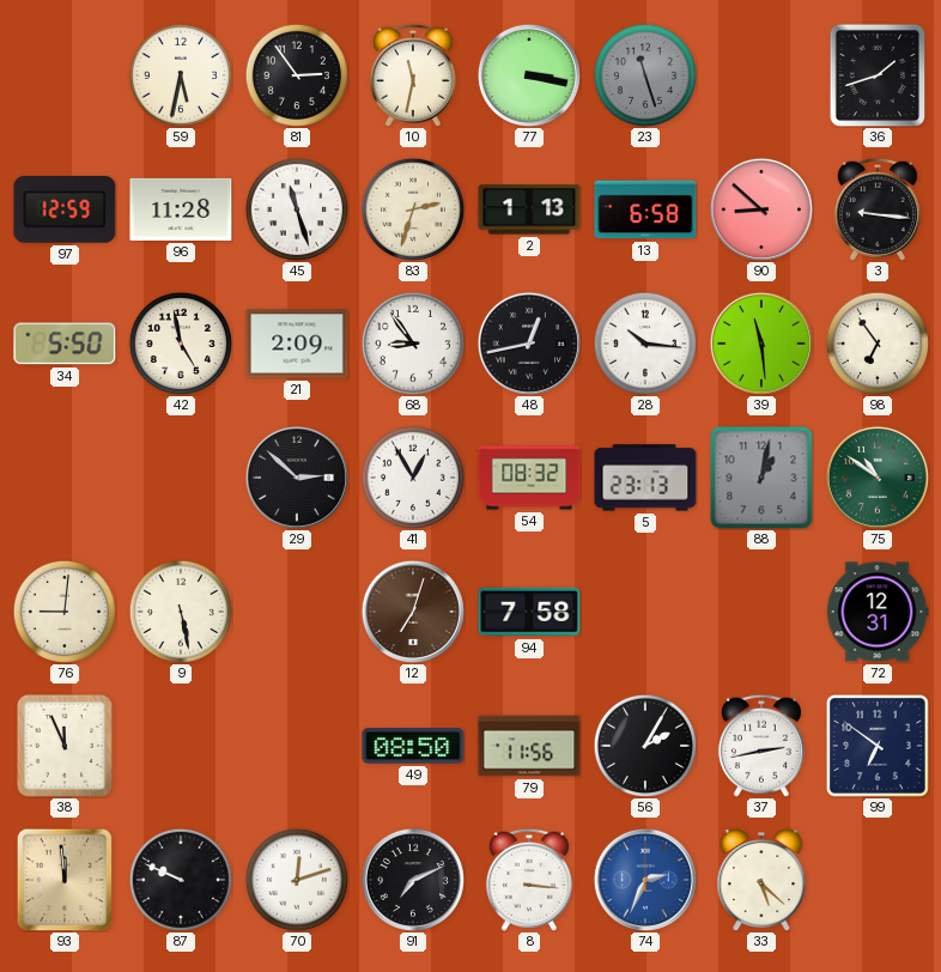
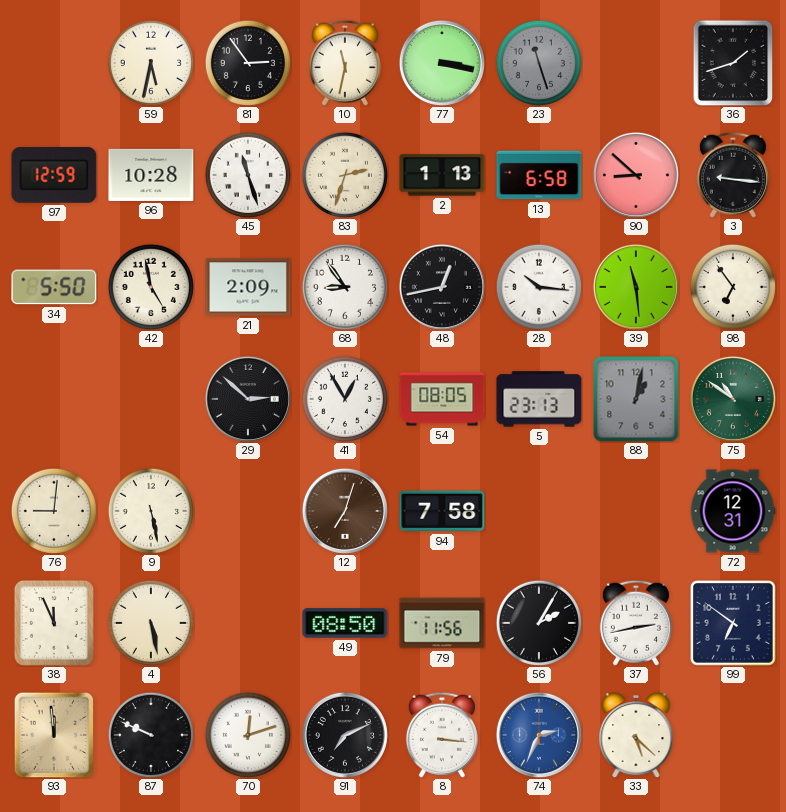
96: 11:28 -> 10:28 (151, 175)
54: 08:32 -> 08:05 (442, 399)
4: none -> 5:28 (151, 623)
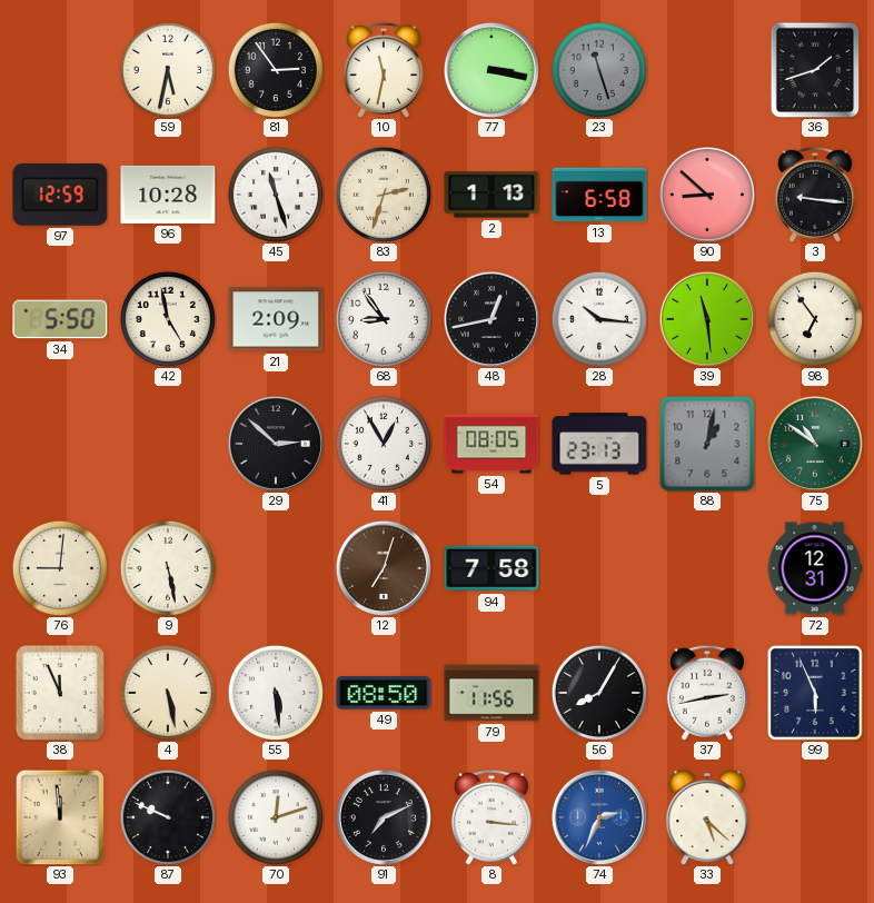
55: none -> 5:29 (276, 693)
56: 2:05 -> 8:05 (599, 693)
99: 6:51 -> 5:56 (816, 694)
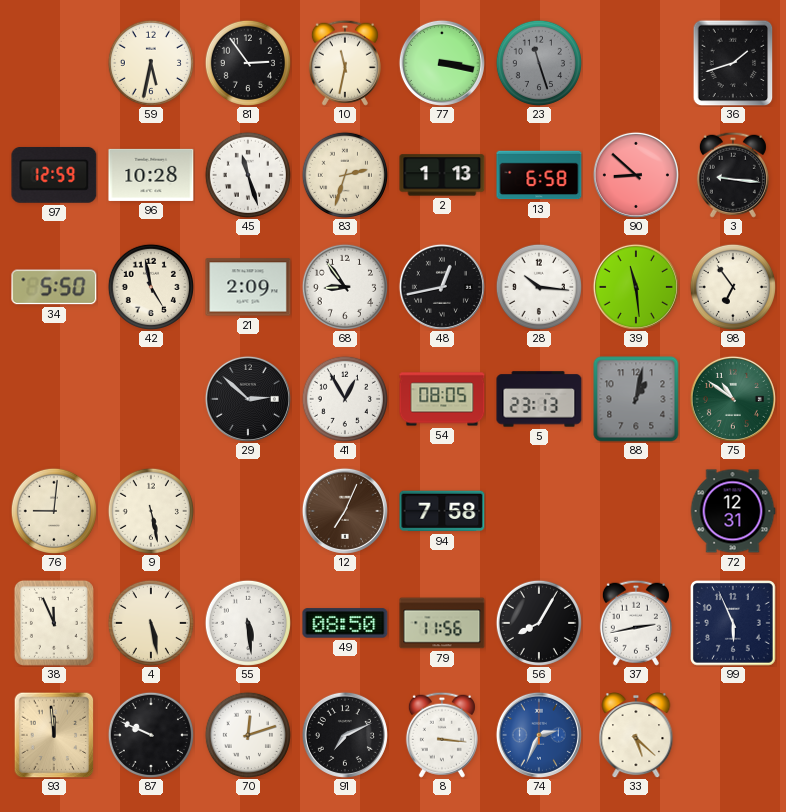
12: 7:03 -> 7:04 (345, 511)
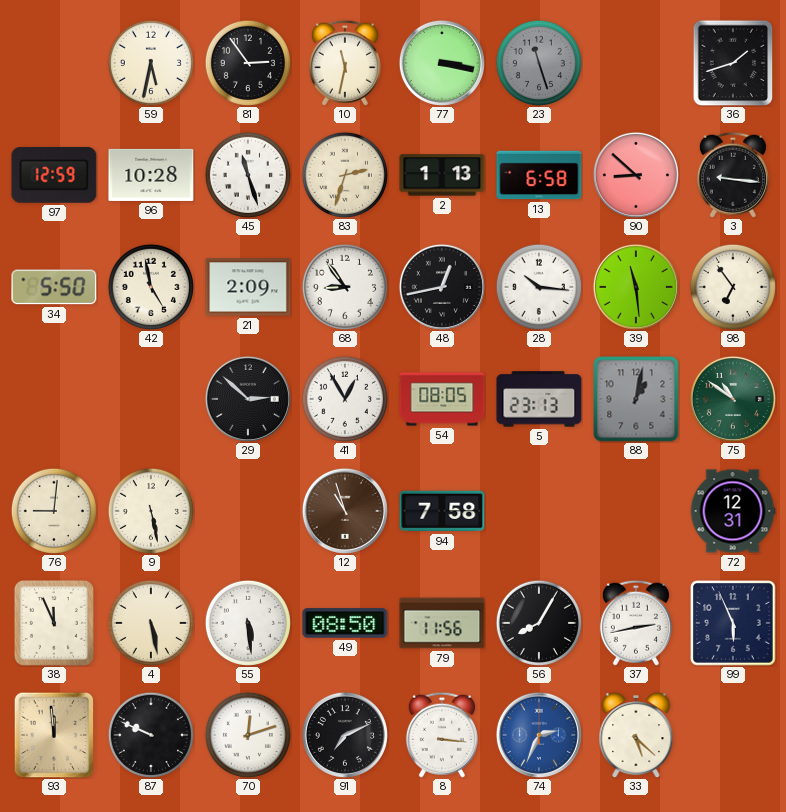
12: 7:04 -> 10:57 (345, 511)
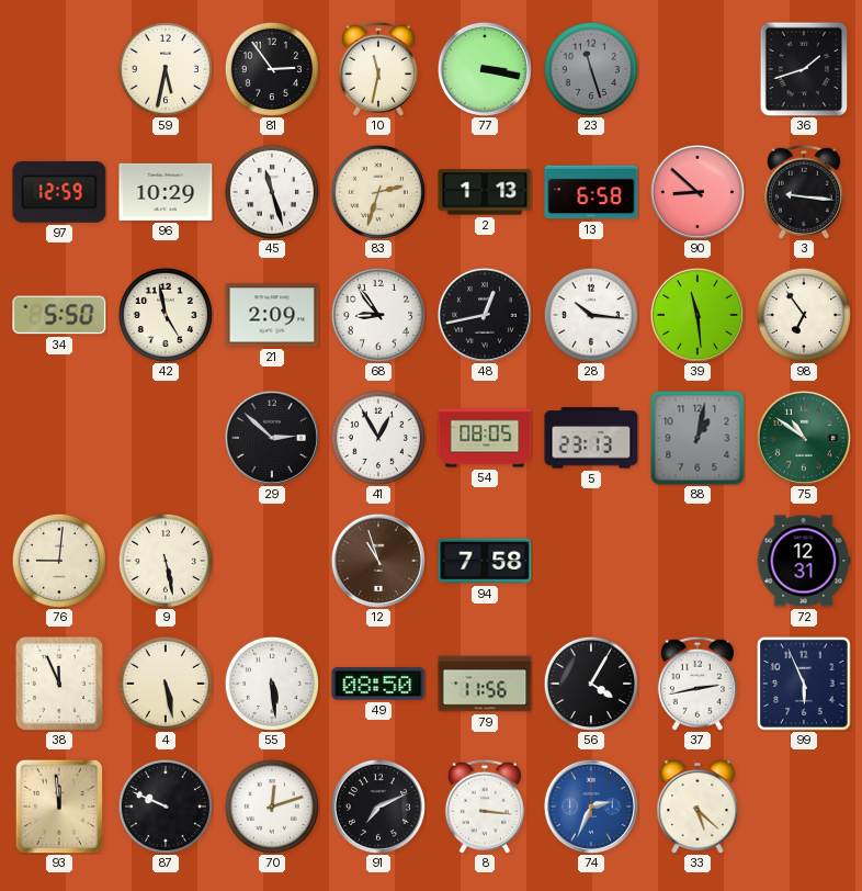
96: 10:28 -> 10:29 (166, 192)
56: 8:05 -> 4:05 (591, 684)
